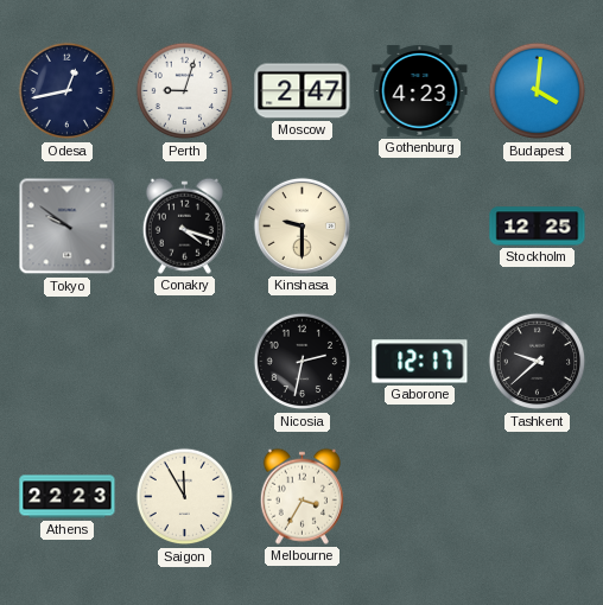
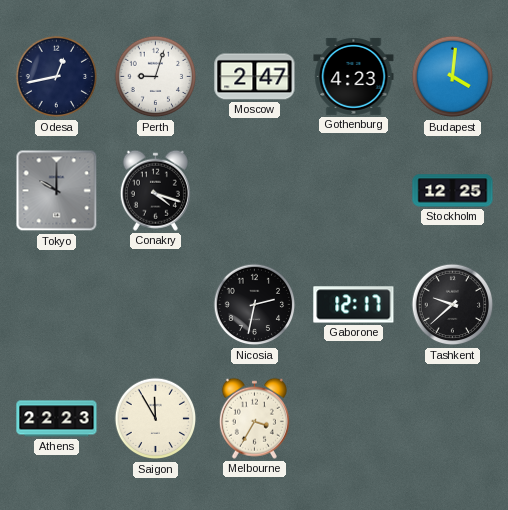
Tokyo: 9:51 -> 10:00 (57, 191)
Kinshasa: 9:30 -> none (301, 225)
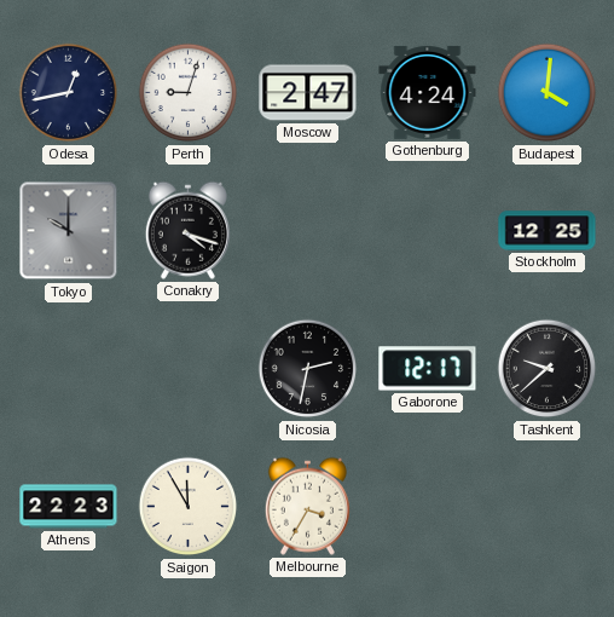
Gothenburg: 4:23 -> 4:24 (428, 92)
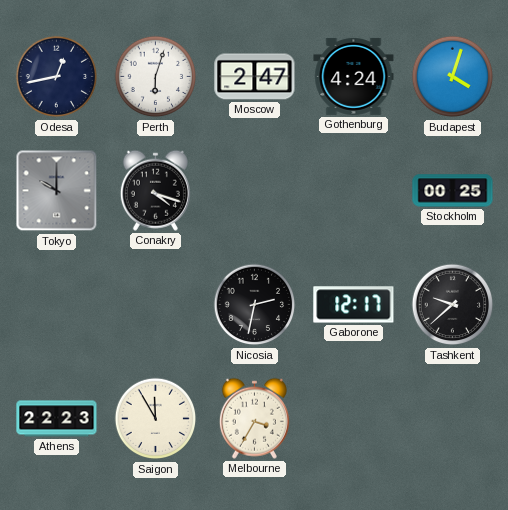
Perth: 9:03 -> 6:03 (156, 77)
Budapest: 4:01 -> 4:03 (453, 77)
Stockholm: 12:25 -> 00:25 (453, 191)
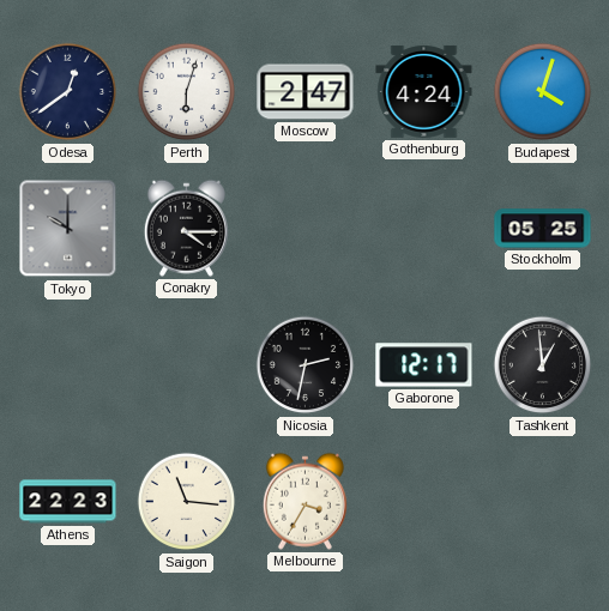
Odesa: 12:43 -> 12:39 (68, 92)
Conakry: 4:18 -> 4:15 (186, 228)
Stockholm: 00:25 -> 05:25 (543, 229)
Tashkent: 9:38 -> 12:59 (543, 365)
Saigon: 11:55 -> 11:16 (187, 502)
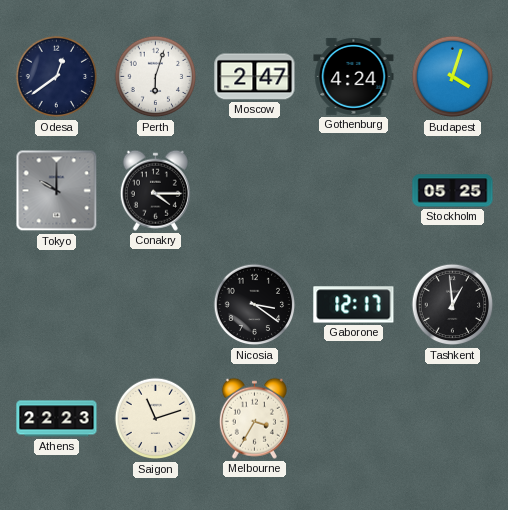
Nicosia: 2:32 -> 3:21 (255, 305)
Saigon: 11:16 -> 11:12 (156, 419)
